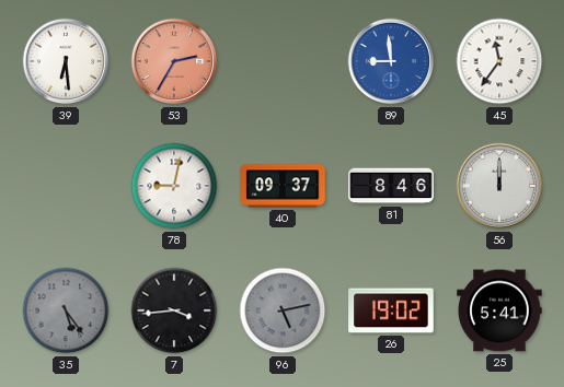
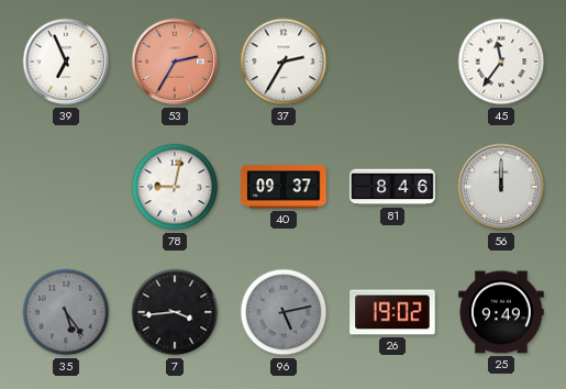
39: 6:29 -> 6:56 (66, 62)
37: none -> 2:35 (284, 62)
89: 8:59 -> none (391, 61)
25: 5:41 -> 9:49 (501, 312)
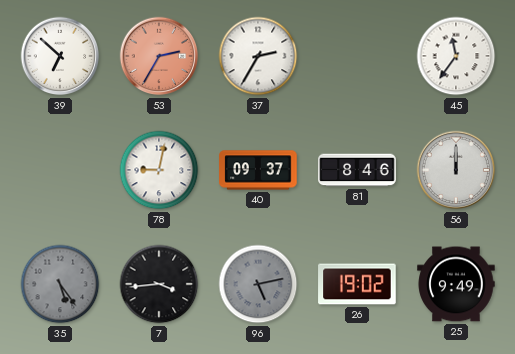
39: 6:56 -> 6:52 (60, 56)
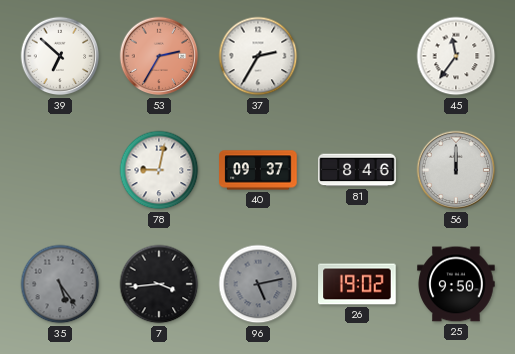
25: 9:49 -> 9:50 (456, 284)
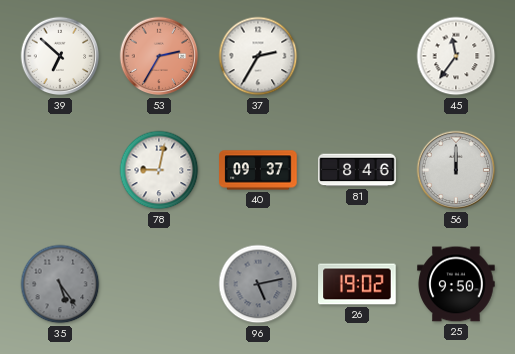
7: 3:44 -> none (159, 284)
